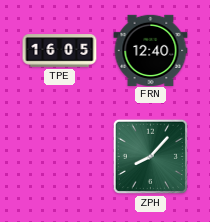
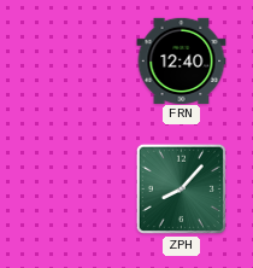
TPE: 16:05 -> none (60, 51)
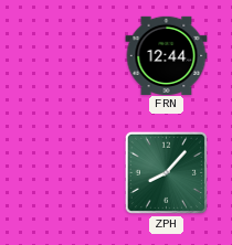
FRN: 12:40 -> 12:44 (167, 55)
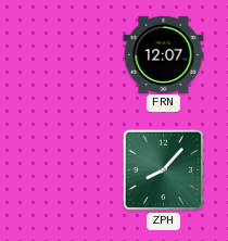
FRN: 12:44 -> 12:07 (164, 54)
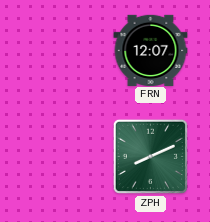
ZPH: 8:07 -> 8:11 (150, 156)
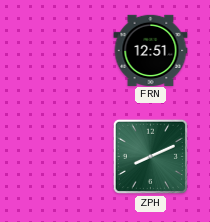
FRN: 12:07 -> 12:51 (151, 50)
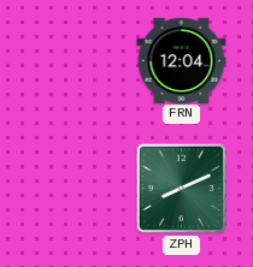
FRN: 12:51 -> 12:04 (182, 60)
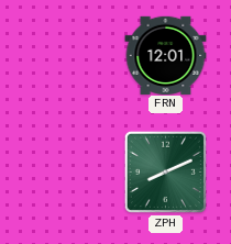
FRN: 12:04 -> 12:01 (166, 55)
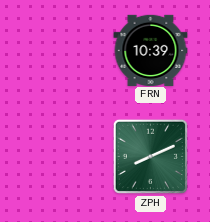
FRN: 12:01 -> 10:39 (151, 50)
